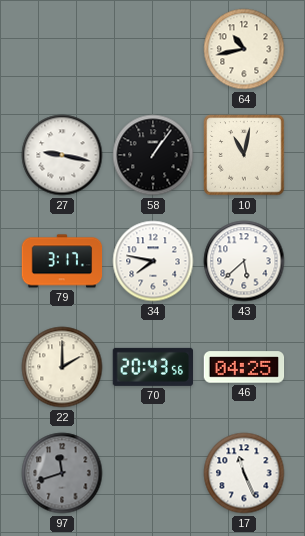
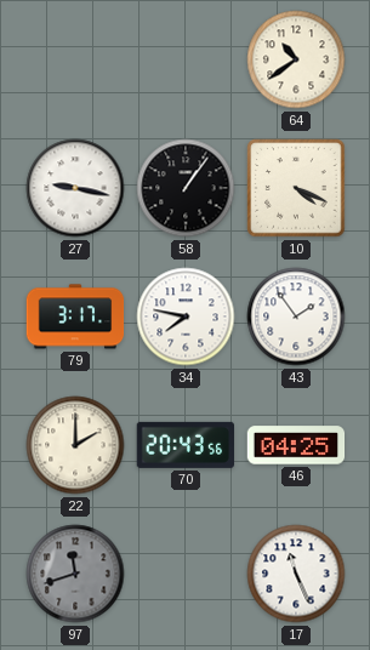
64: 10:43 -> 10:39 (296, 59)
10: 11:02 -> 4:19 (296, 188)
43: 5:38 -> 1:54 (296, 317)
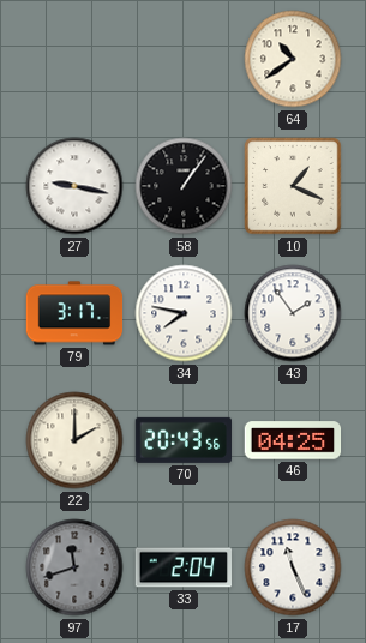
10: 4:19 -> 1:19 (293, 186)
33: none -> 2:04 (184, 567)
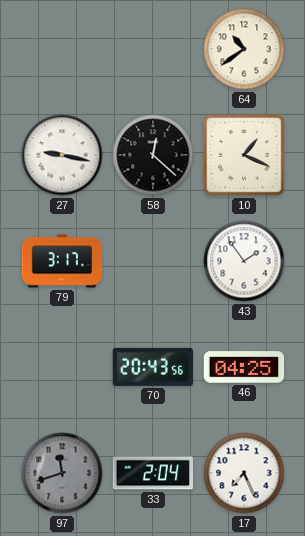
58: 1:06 -> 12:22 (153, 155)
34: 7:47 -> none (184, 313)
22: 2:00 -> none (74, 440)
17: 11:26 -> 7:26 (244, 473)
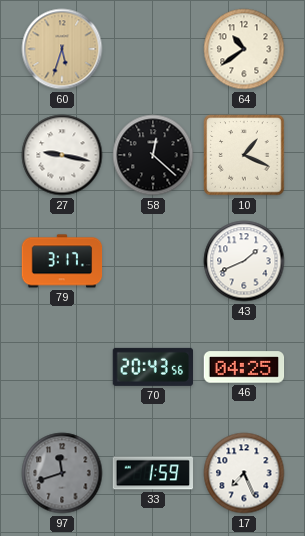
60: none -> 5:33 (62, 49)
43: 1:54 -> 1:41 (244, 261)
33: 2:04 -> 1:59 (153, 473)
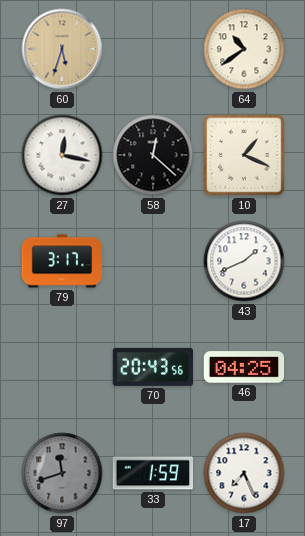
27: 9:17 -> 12:17 (62, 155)
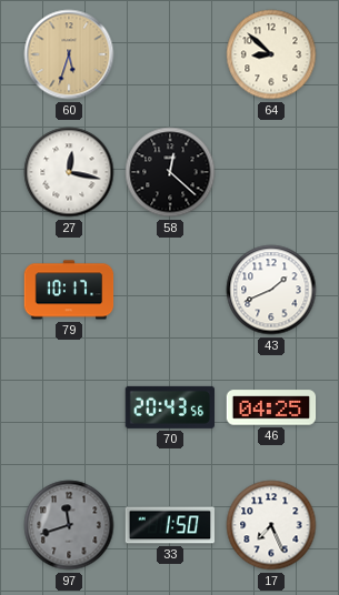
64: 10:39 -> 8:52 (271, 54)
10: 1:19 -> none (244, 155)
79: 3:17 -> 10:17 (69, 290)
33: 1:59 -> 1:50 (170, 525)
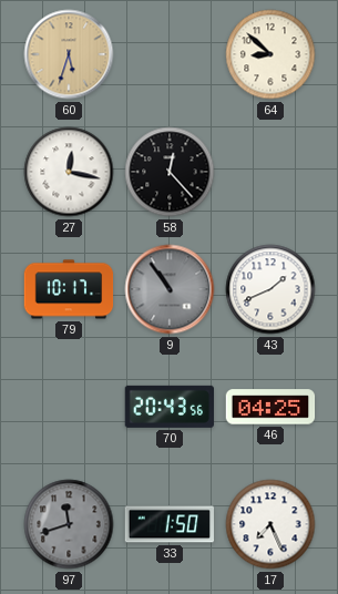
58: 12:22 -> 12:23 (170, 172)
9: none -> 10:54 (170, 289)
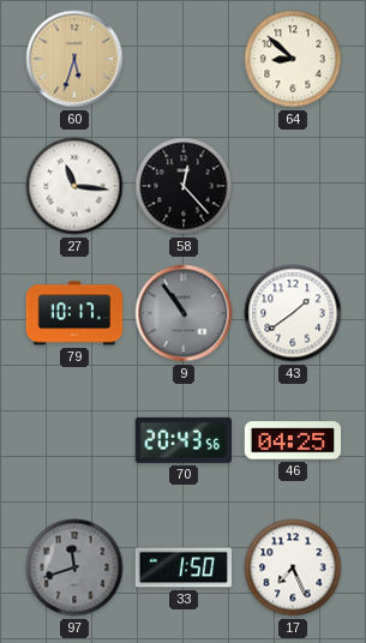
27: 12:17 -> 11:16 (74, 186)
43: 1:41 -> 1:39 (293, 313)
